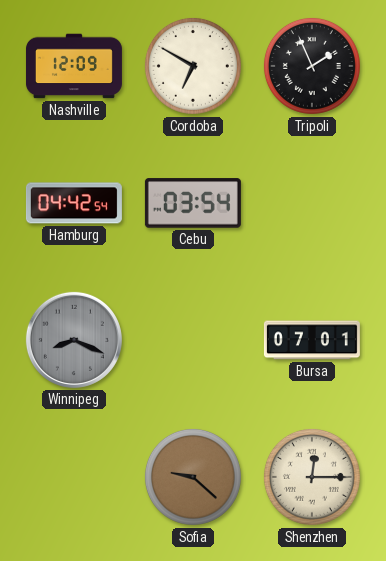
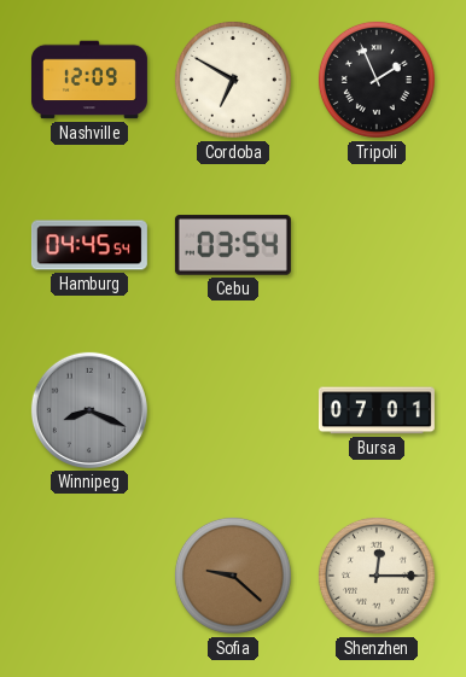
Hamburg: 04:42 -> 04:45 (89, 245)
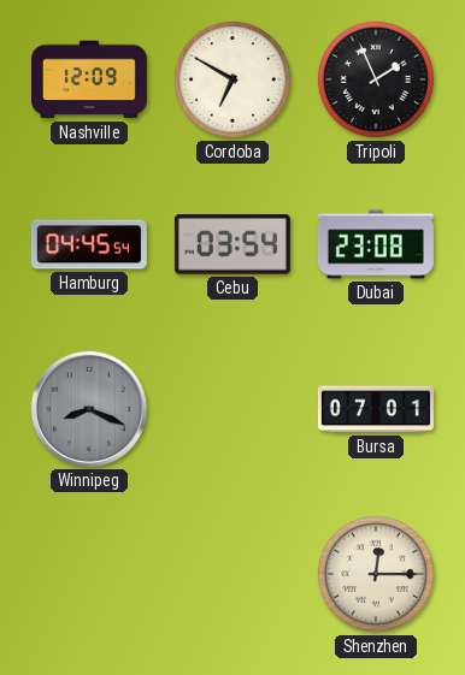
Dubai: none -> 23:08 (376, 244)
Sofia: 9:22 -> none (233, 576)
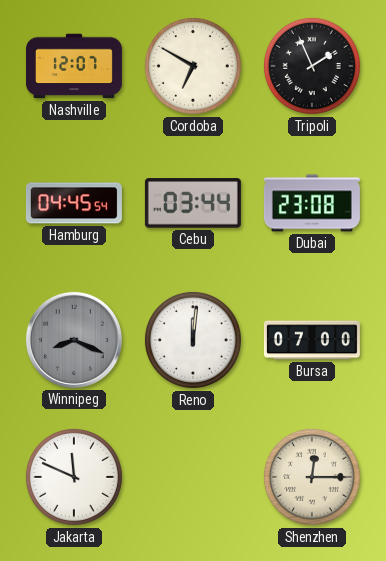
Nashville: 12:09 -> 12:07 (74, 66)
Cebu: 03:54 -> 03:44 (193, 203)
Reno: none -> 12:01 (193, 340)
Bursa: 07:01 -> 07:00 (312, 340)
Jakarta: none -> 11:49 (74, 477)
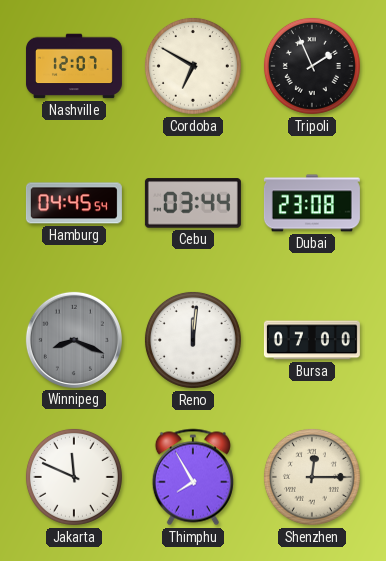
Thimphu: none -> 7:55 (193, 477)
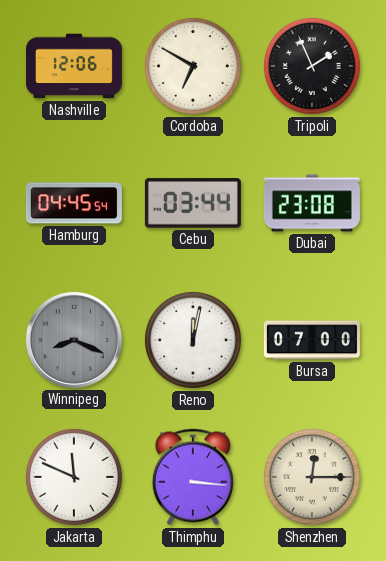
Nashville: 12:07 -> 12:06 (74, 66)
Reno: 12:01 -> 12:02 (193, 340)
Thimphu: 7:55 -> 3:16 (193, 477)
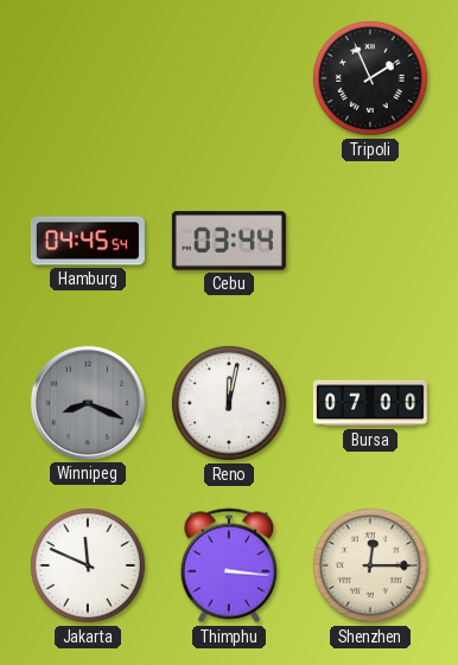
Nashville: 12:06 -> none (74, 66)
Cordoba: 6:50 -> none (193, 66)
Dubai: 23:08 -> none (312, 203)
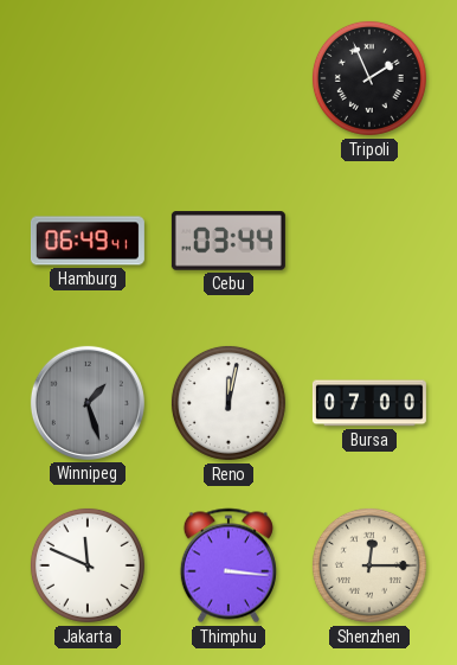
Hamburg: 04:45 -> 06:49 (88, 241)
Winnipeg: 8:19 -> 1:27 (88, 403)
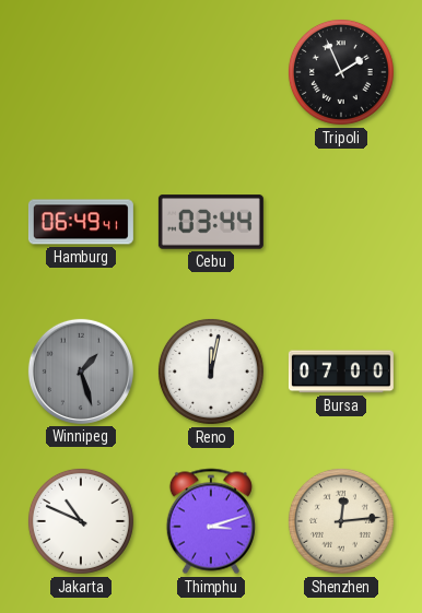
Jakarta: 11:49 -> 10:49 (81, 521)
Thimphu: 3:16 -> 3:12 (211, 521)
Shenzhen: 12:15 -> 12:14 (341, 521)
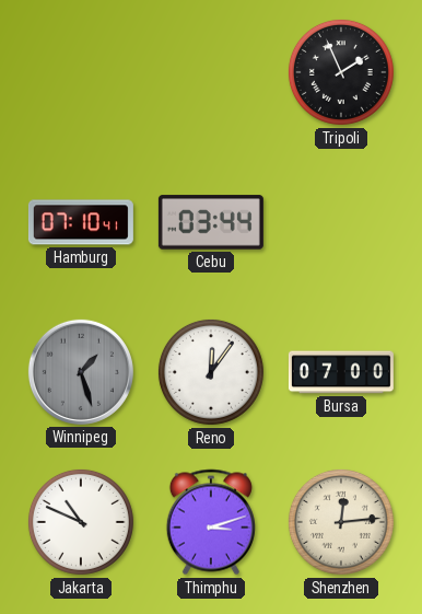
Hamburg: 06:49 -> 07:10 (81, 222)
Reno: 12:02 -> 12:06 (211, 372)
